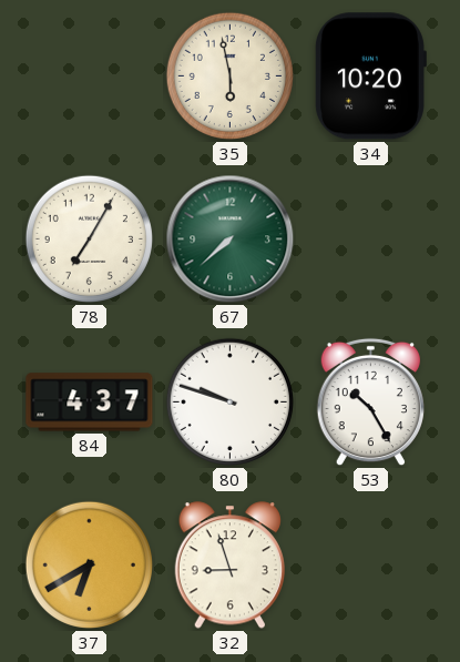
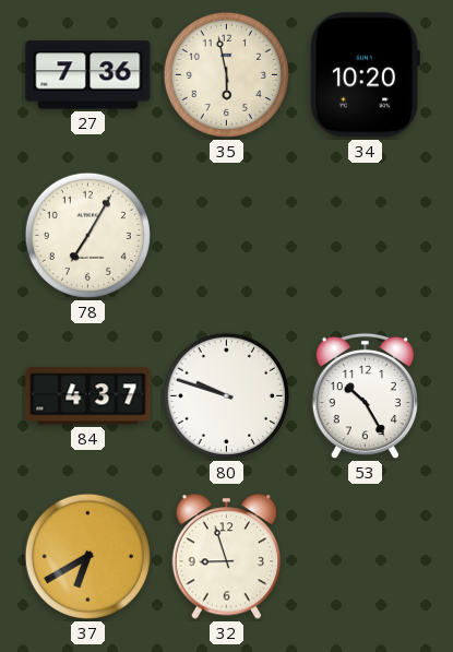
27: none -> 7:36 (88, 75)
67: 7:38 -> none (231, 240)
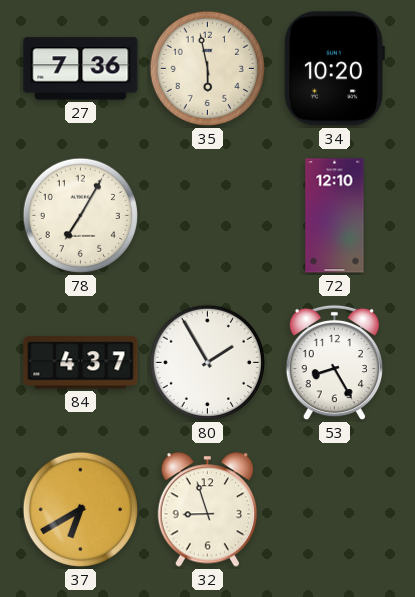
72: none -> 12:10 (335, 216)
80: 9:48 -> 1:55 (207, 362)
53: 10:25 -> 8:25 (334, 363)
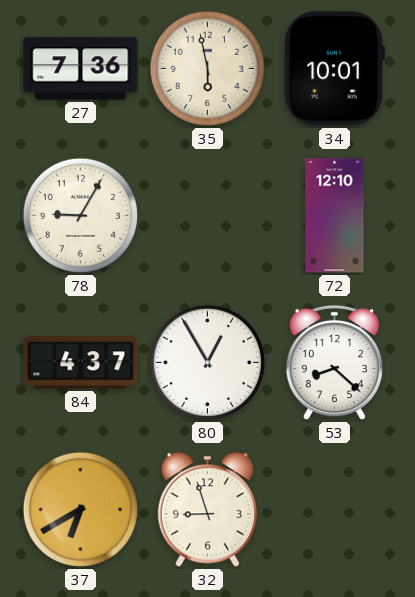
34: 10:20 -> 10:01 (334, 69)
78: 7:05 -> 9:05 (80, 215)
80: 1:55 -> 12:55 (207, 362)
53: 8:25 -> 8:22 (334, 363)
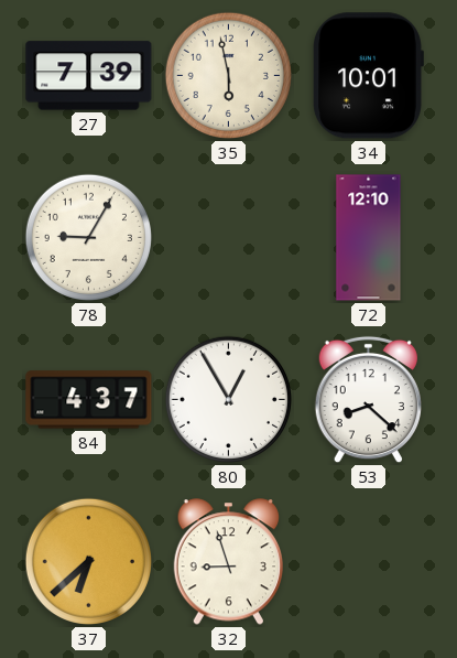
27: 7:36 -> 7:39 (89, 76)
37: 6:40 -> 6:38 (88, 561)
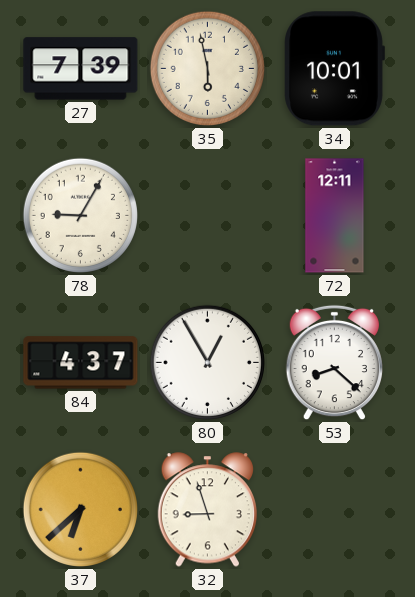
72: 12:10 -> 12:11 (335, 216)
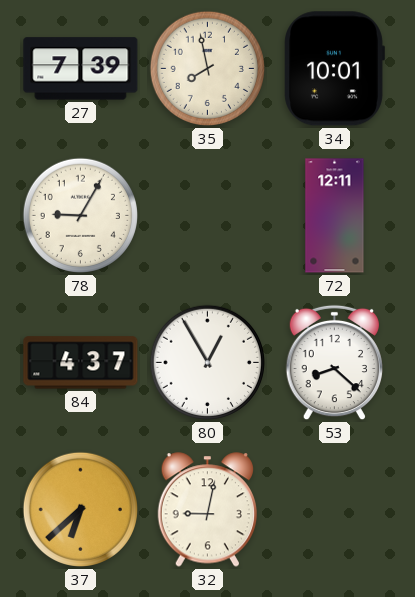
35: 5:58 -> 7:58 (207, 68)
32: 8:57 -> 9:02 (207, 510)
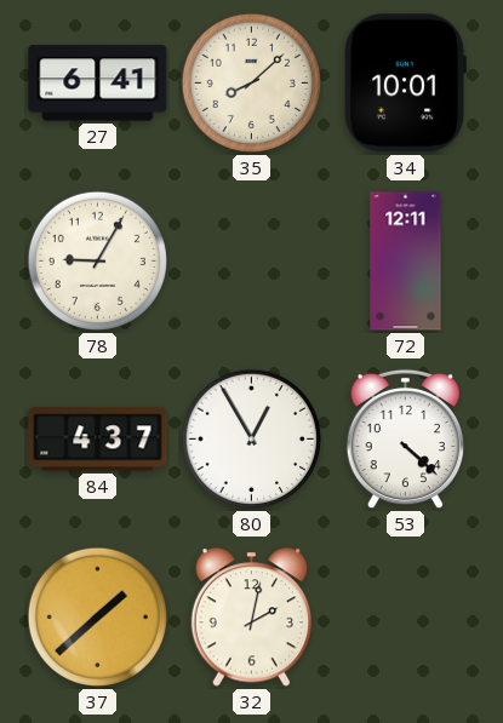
27: 7:39 -> 6:41 (98, 84)
35: 7:58 -> 8:08 (251, 82)
53: 8:22 -> 4:22 (405, 440)
37: 6:38 -> 1:38 (97, 616)
32: 9:02 -> 2:02 (251, 618)
